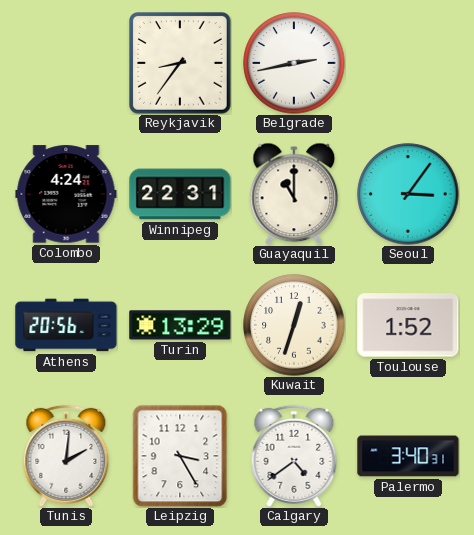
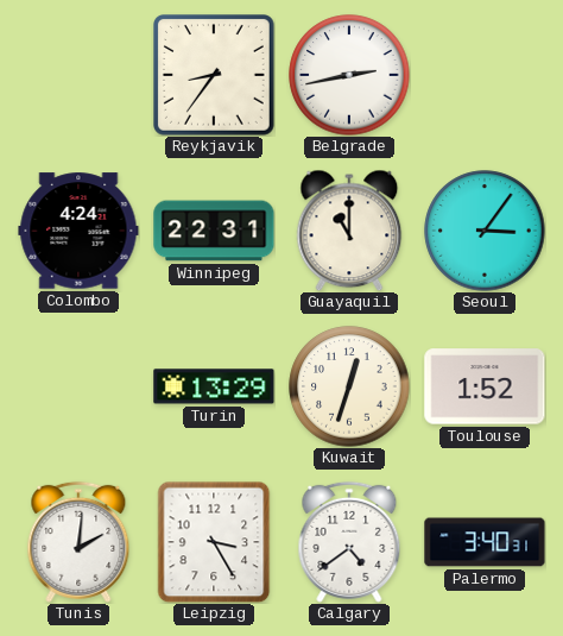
Athens: 20:56 -> none (66, 325)
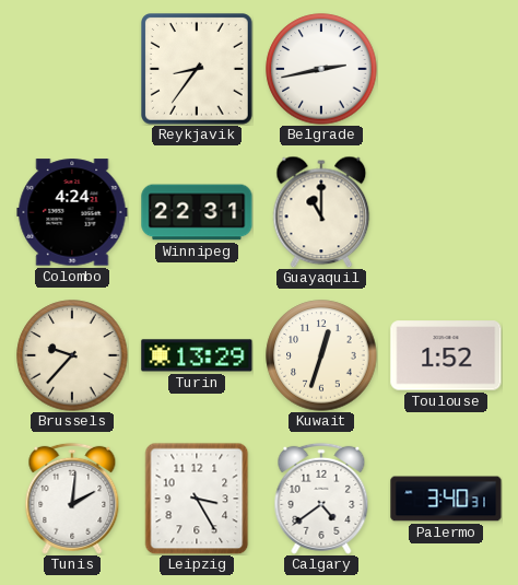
Seoul: 3:06 -> none (485, 231)
Brussels: none -> 9:37 (72, 355)
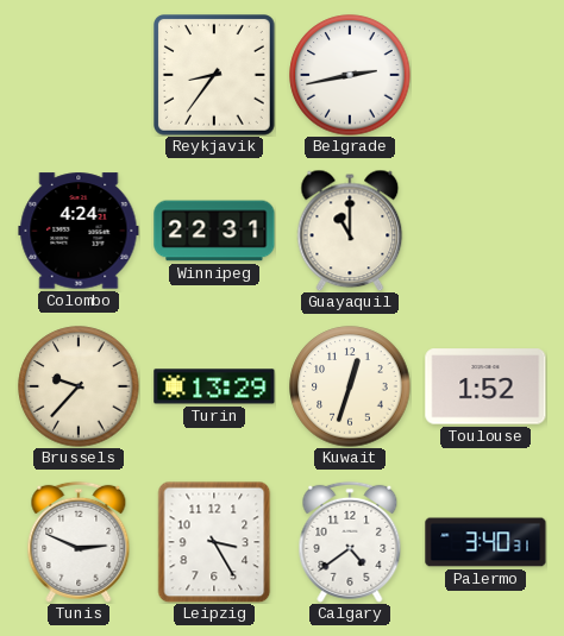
Tunis: 2:01 -> 2:49 (79, 542)
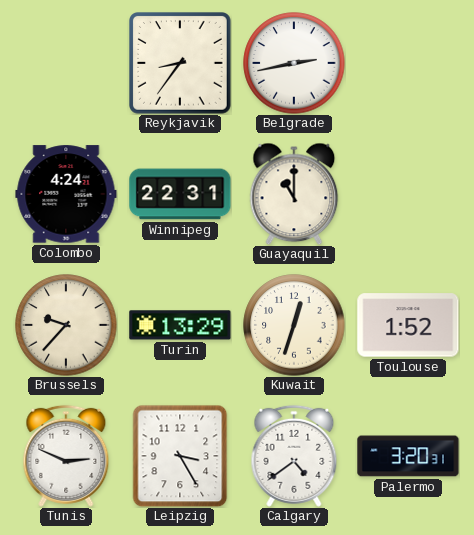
Palermo: 3:40 -> 3:20 (408, 456)
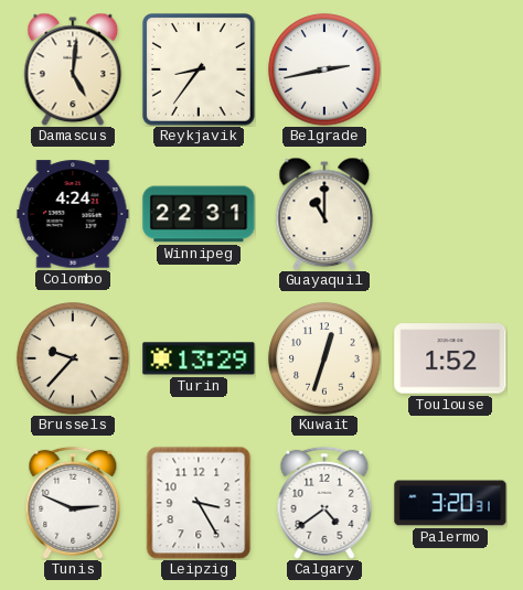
Damascus: none -> 5:01 (73, 69)
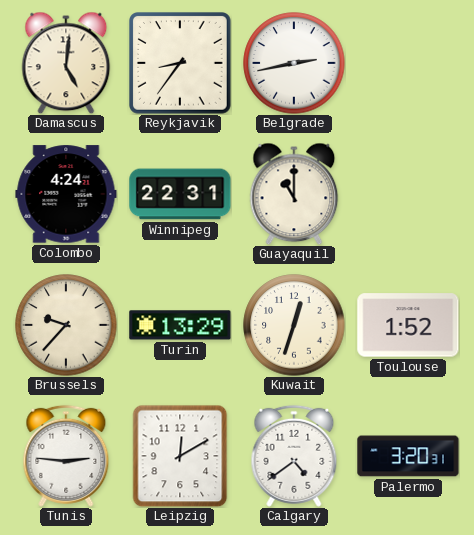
Tunis: 2:49 -> 2:46 (66, 456)
Leipzig: 3:25 -> 12:10 (180, 456)
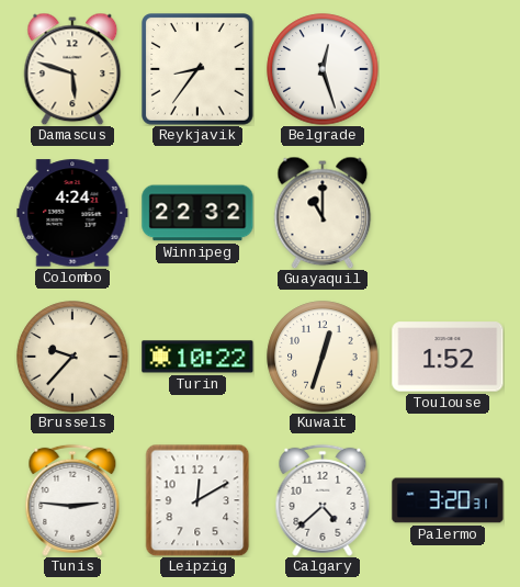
Damascus: 5:01 -> 5:48 (72, 69)
Belgrade: 2:43 -> 12:27 (323, 69)
Winnipeg: 22:31 -> 22:32 (197, 213)
Turin: 13:29 -> 10:22 (197, 357)
Calgary: 4:39 -> 4:38 (323, 500)
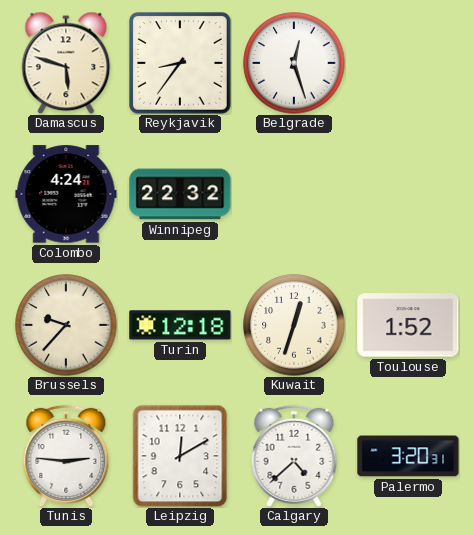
Guayaquil: 11:00 -> none (323, 213)
Turin: 10:22 -> 12:18 (180, 325)
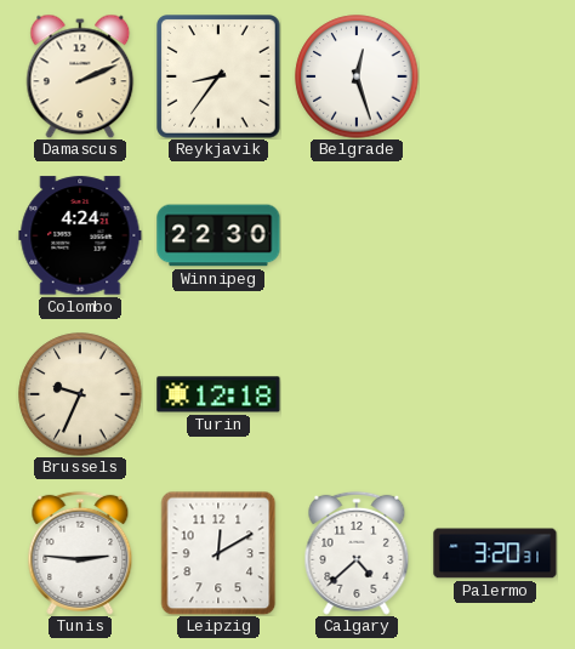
Damascus: 5:48 -> 2:11 (80, 76)
Winnipeg: 22:32 -> 22:30 (218, 235)
Brussels: 9:37 -> 9:34 (80, 394)
Kuwait: 12:33 -> none (294, 325)
Toulouse: 1:52 -> none (408, 325)
